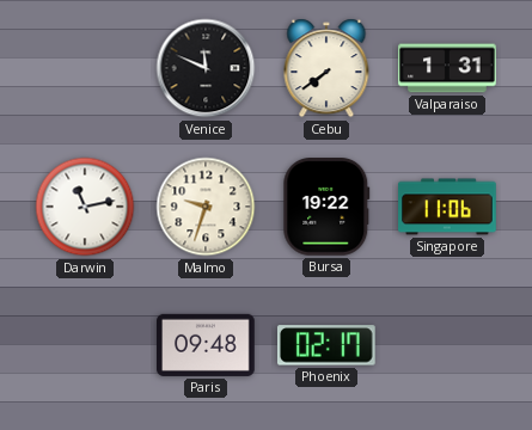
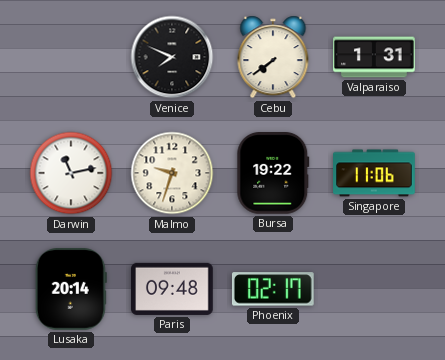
Venice: 11:49 -> 7:49 (172, 57)
Lusaka: none -> 20:14 (71, 290)
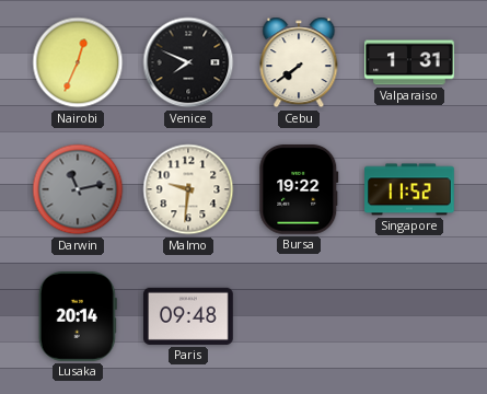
Nairobi: none -> 12:34 (78, 62)
Darwin dial: white -> grey (78, 189)
Malmo: 9:33 -> 9:31 (188, 189)
Singapore: 11:06 -> 11:52 (409, 189)
Phoenix: 02:17 -> none (273, 289)
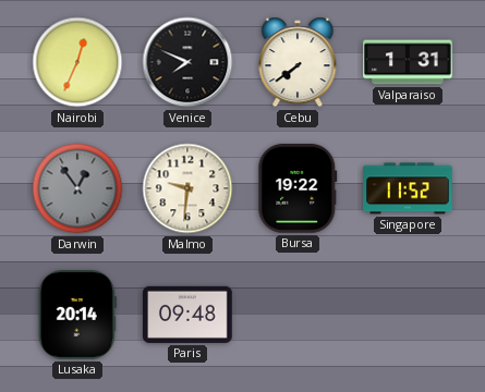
Darwin: 11:13 -> 12:54 (77, 188)
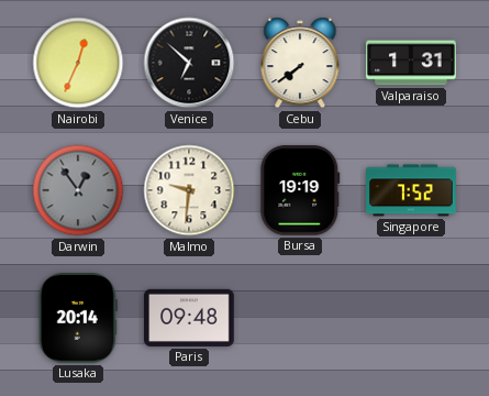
Venice: 7:49 -> 6:52 (189, 63)
Bursa: 19:22 -> 19:19 (300, 191)
Singapore: 11:52 -> 7:52 (411, 190)
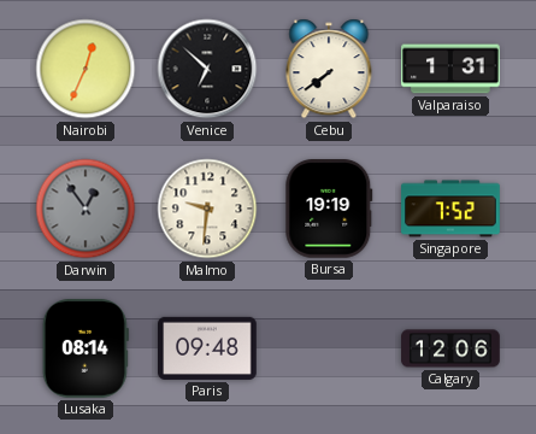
Lusaka: 20:14 -> 08:14 (86, 350)
Calgary: none -> 12:06 (450, 348)
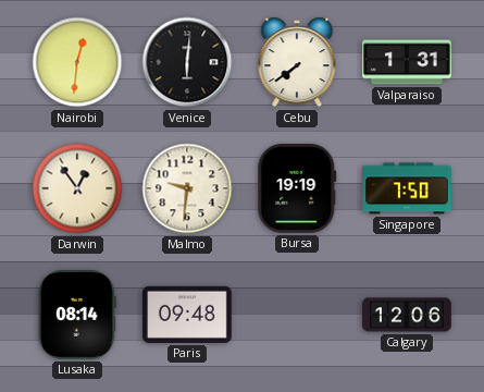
Nairobi: 12:34 -> 12:31 (77, 62)
Venice: 6:52 -> 6:01 (187, 62)
Darwin dial: grey -> cream (77, 188)
Singapore: 7:52 -> 7:50 (407, 188)
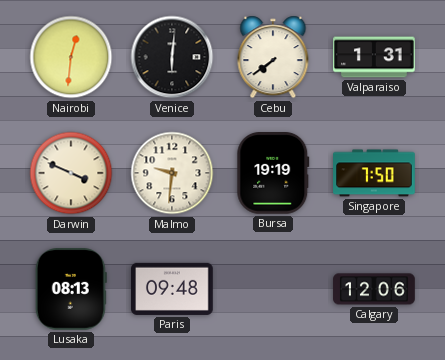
Darwin: 12:54 -> 3:49 (71, 173)
Lusaka: 08:14 -> 08:13 (71, 290)
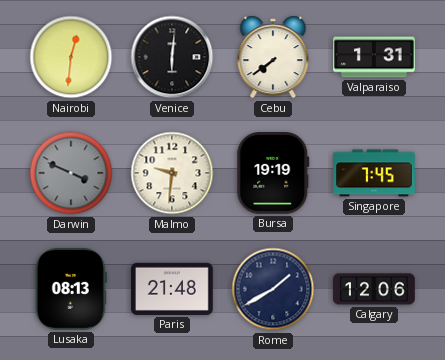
Darwin dial: cream -> grey (71, 173)
Singapore: 7:50 -> 7:45 (374, 173)
Paris: 09:48 -> 21:48 (173, 289)
Rome: none -> 1:40 (273, 289)
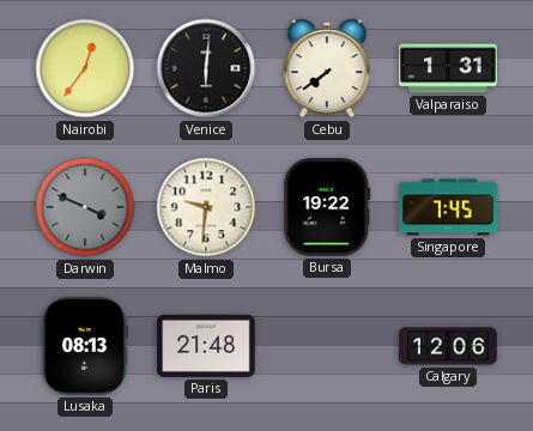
Nairobi: 12:31 -> 12:36 (85, 68)
Bursa: 19:19 -> 19:22 (327, 208)
Rome: 1:40 -> none (273, 289)
